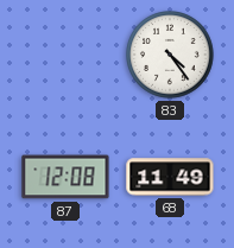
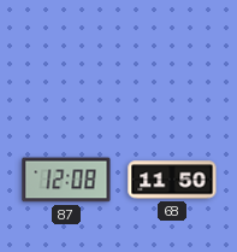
83: 4:24 -> none (171, 56)
68: 11:49 -> 11:50 (172, 180)
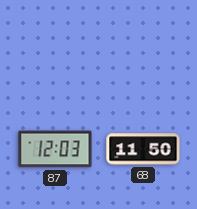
87: 12:08 -> 12:03 (55, 149)
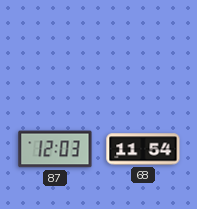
68: 11:50 -> 11:54 (143, 149)
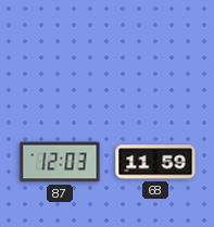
68: 11:54 -> 11:59 (155, 162)
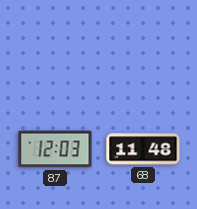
68: 11:59 -> 11:48 (143, 149)
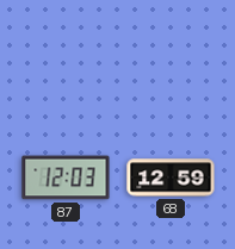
68: 11:48 -> 12:59 (171, 178)
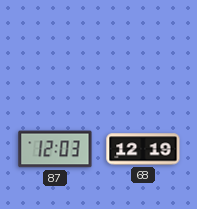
68: 12:59 -> 12:19 (143, 149)
